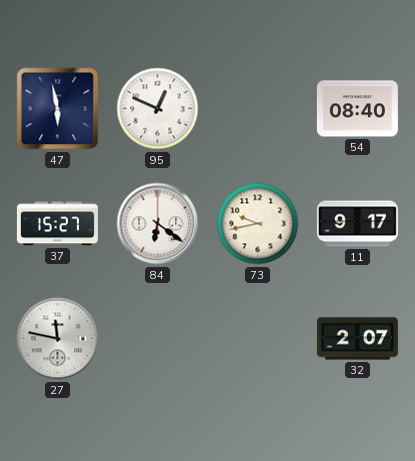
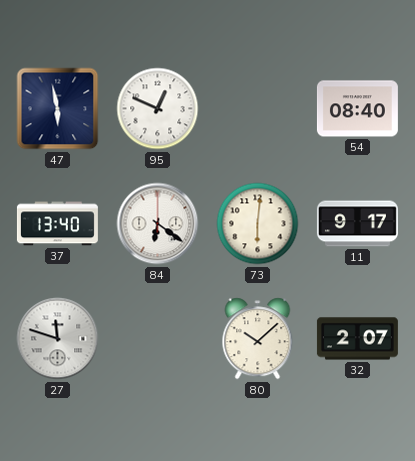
37: 15:27 -> 13:40 (57, 224)
73: 9:43 -> 6:01 (258, 224)
27: 11:47 -> 11:48 (58, 339)
80: none -> 10:08 (258, 339)
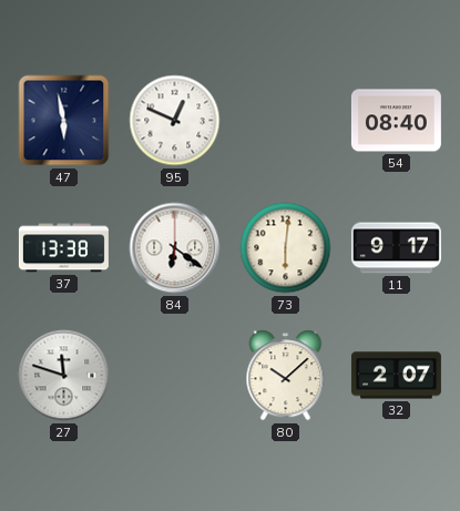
37: 13:40 -> 13:38 (63, 248)
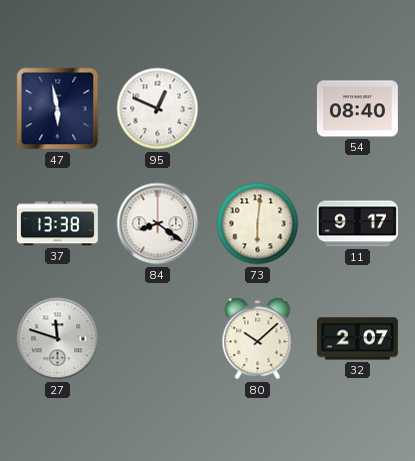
84: 6:21 -> 8:21 (158, 224)
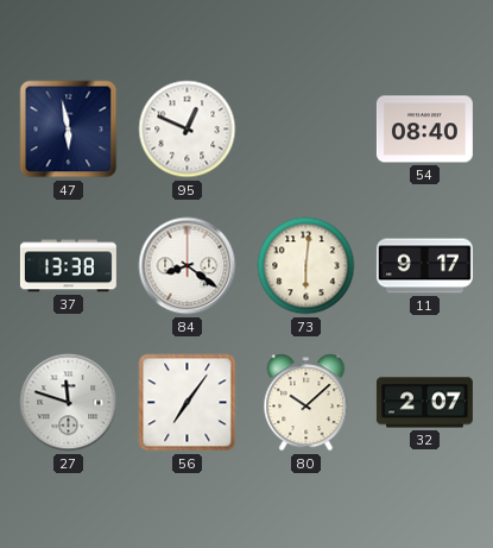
56: none -> 7:06 (188, 403)
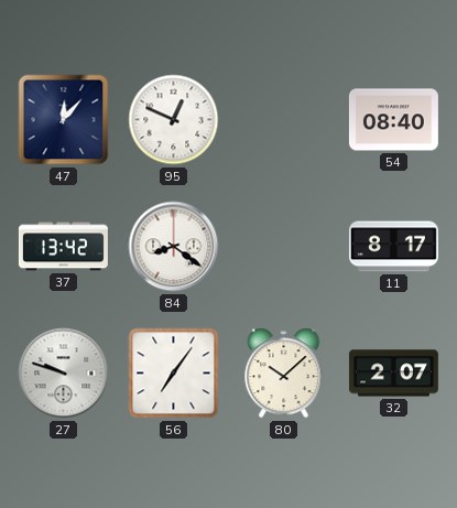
47: 5:58 -> 12:07 (64, 120)
37: 13:38 -> 13:42 (63, 247)
73: 6:01 -> none (306, 266)
11: 9:17 -> 8:17 (393, 247)
27: 11:48 -> 9:48 (64, 374)
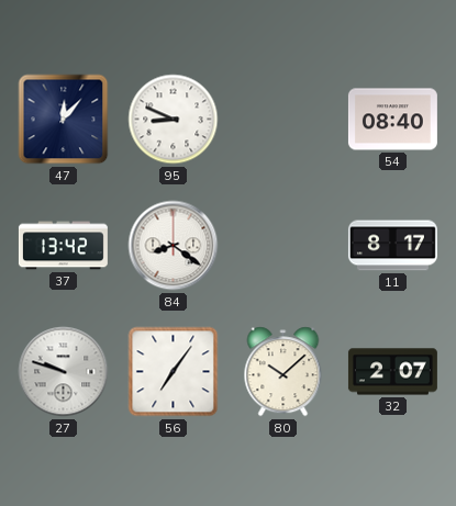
95: 12:49 -> 8:49 (174, 120)
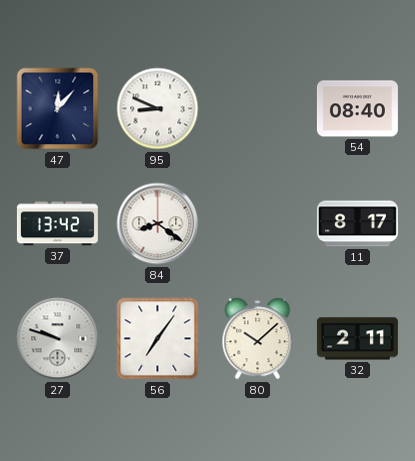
32: 2:07 -> 2:11 (357, 339)
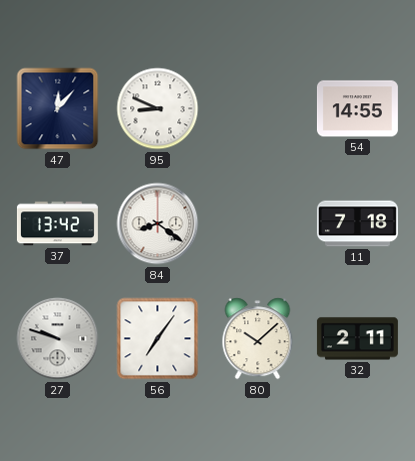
54: 08:40 -> 14:55 (357, 109)
11: 8:17 -> 7:18 (357, 224)
